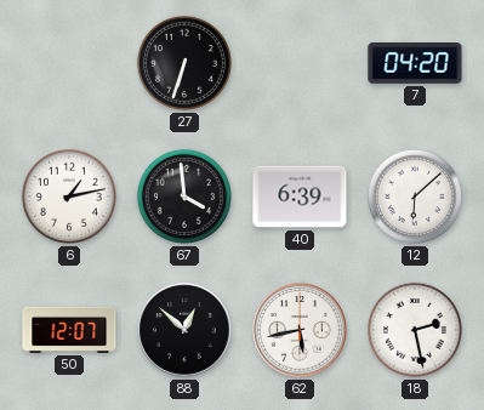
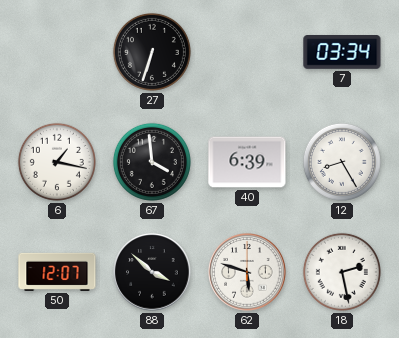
7: 04:20 -> 03:34 (342, 53)
6: 1:13 -> 1:17 (57, 162)
12: 6:08 -> 8:25 (342, 162)
88: 12:52 -> 3:52 (152, 272)
62: 5:43 -> 5:48 (247, 272)
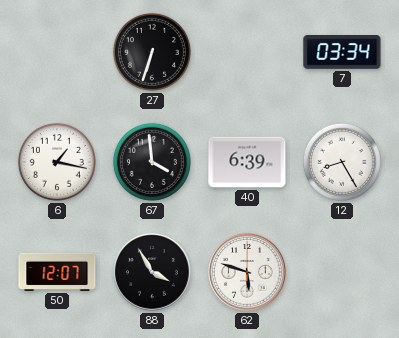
88: 3:52 -> 3:55 (152, 272)
18: 2:28 -> none (342, 272)
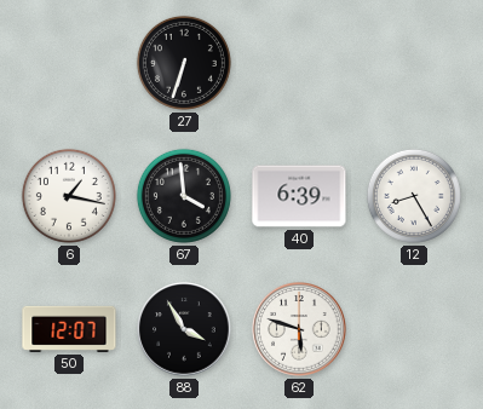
7: 03:34 -> none (342, 53)
